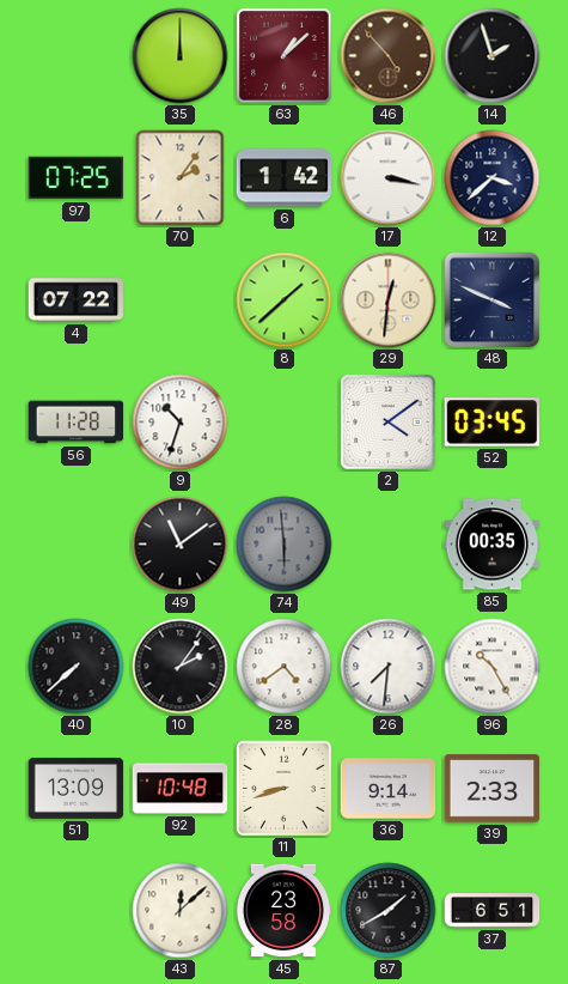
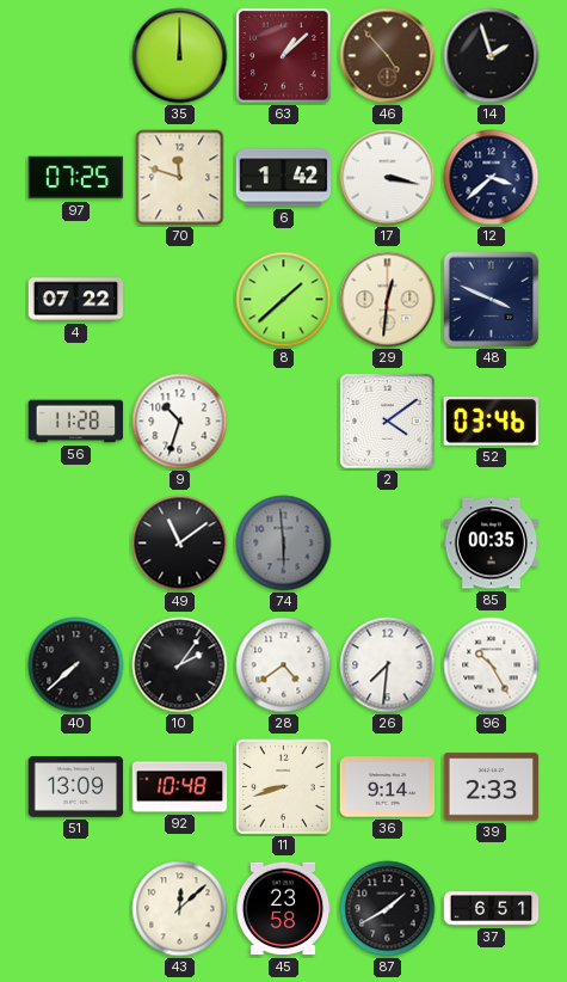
70: 2:06 -> 11:48 (180, 178)
52: 03:45 -> 03:46 (491, 422)
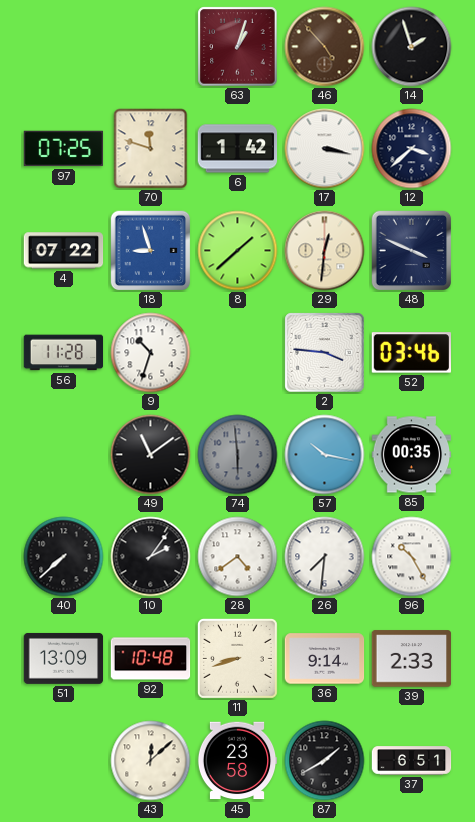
35: 12:00 -> none (180, 56)
63: 1:08 -> 1:03 (238, 47)
18: none -> 8:57 (151, 251)
2: 4:09 -> 3:46 (325, 353)
57: none -> 10:17 (325, 455)
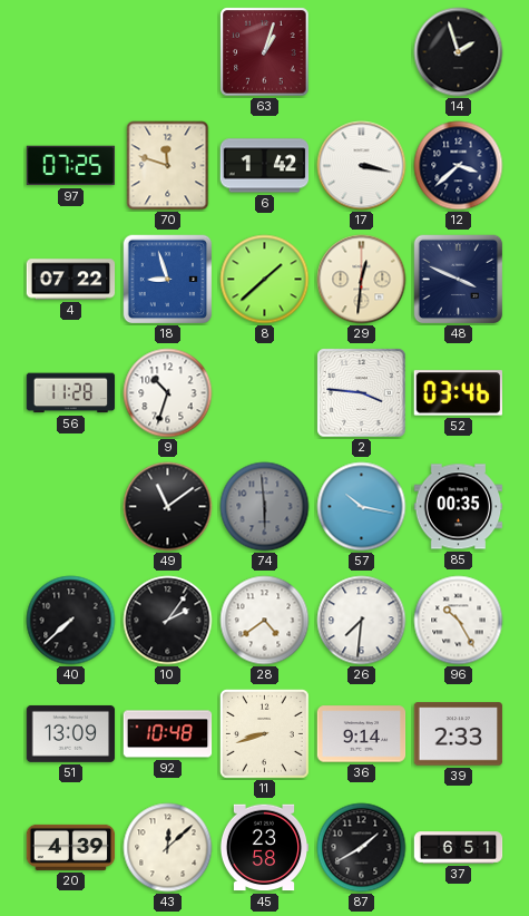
46: 4:53 -> none (325, 47)
20: none -> 4:39 (71, 847)
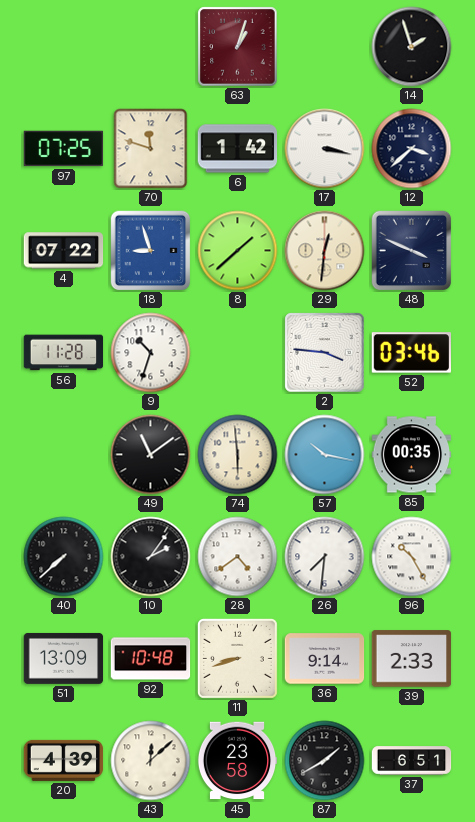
74 dial: grey -> cream (238, 455)
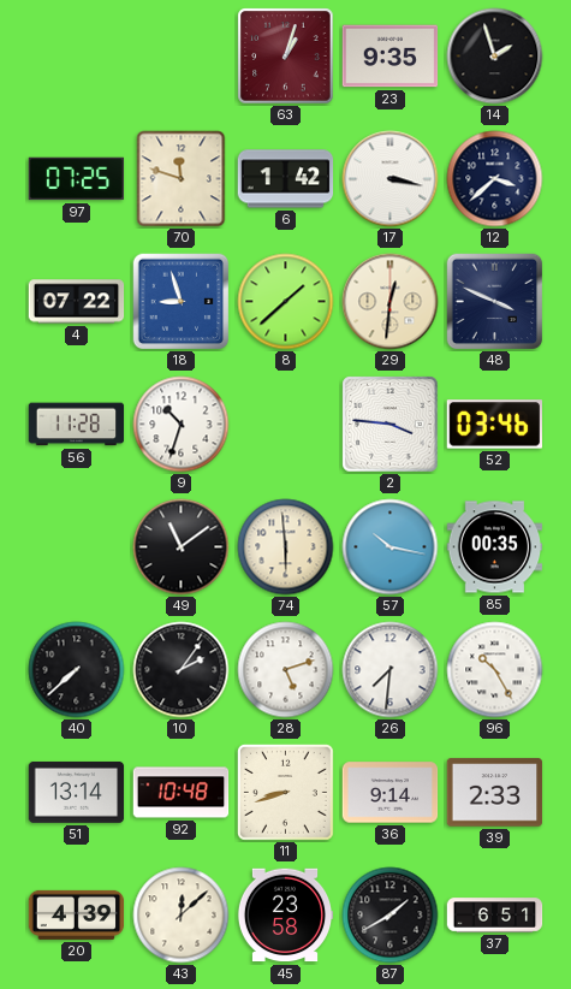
23: none -> 9:35 (391, 57)
28: 4:39 -> 5:12 (286, 670)
51: 13:09 -> 13:14 (77, 792)
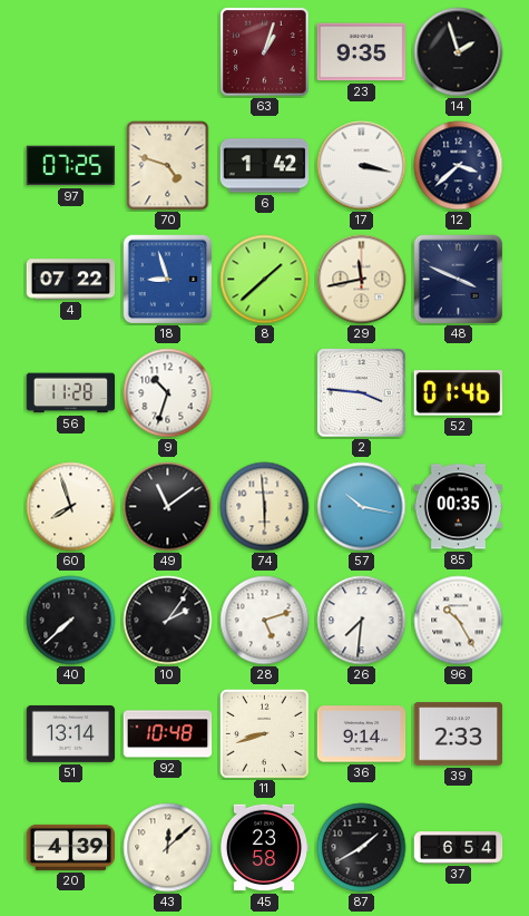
70: 11:48 -> 4:48 (168, 166)
29: 12:31 -> 11:43 (362, 280)
52: 03:46 -> 01:46 (458, 393)
60: none -> 7:57 (71, 507)
37: 6:51 -> 6:54 (459, 848)
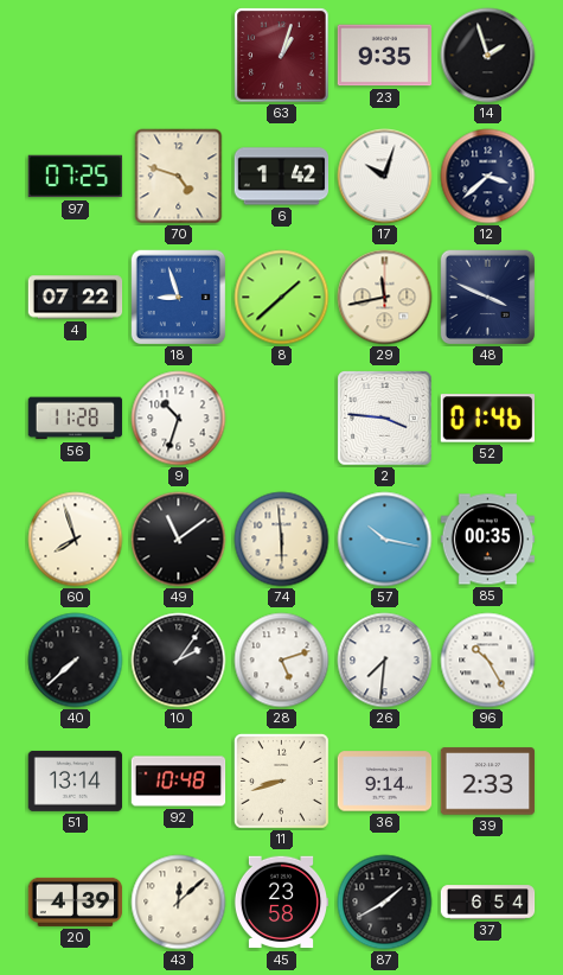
17: 3:17 -> 10:03 (385, 177)
